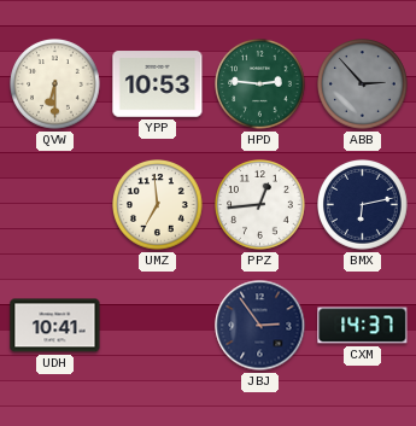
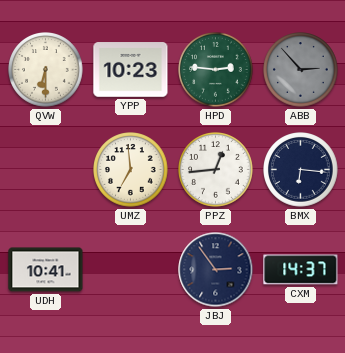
YPP: 10:53 -> 10:23 (131, 70)
BMX: 6:13 -> 6:16 (301, 170)
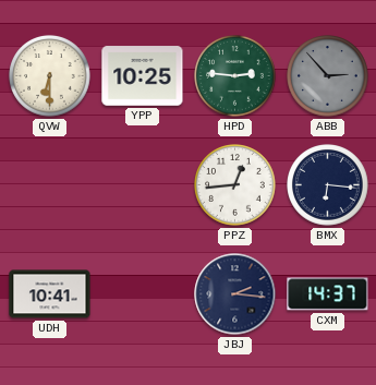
YPP: 10:23 -> 10:25 (143, 76)
UMZ: 6:59 -> none (131, 170)
JBJ: 2:54 -> 2:16 (235, 294)
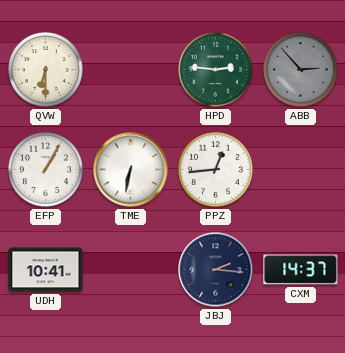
YPP: 10:25 -> none (143, 76)
EFP: none -> 1:05 (46, 170)
TME: none -> 6:32 (131, 170)
BMX: 6:16 -> none (328, 185)
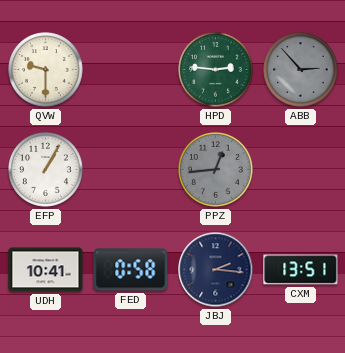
QVW: 6:30 -> 9:30 (46, 70)
TME: 6:32 -> none (131, 170)
PPZ dial: white -> grey (216, 170)
FED: none -> 0:58 (131, 270)
CXM: 14:37 -> 13:51 (301, 270)
